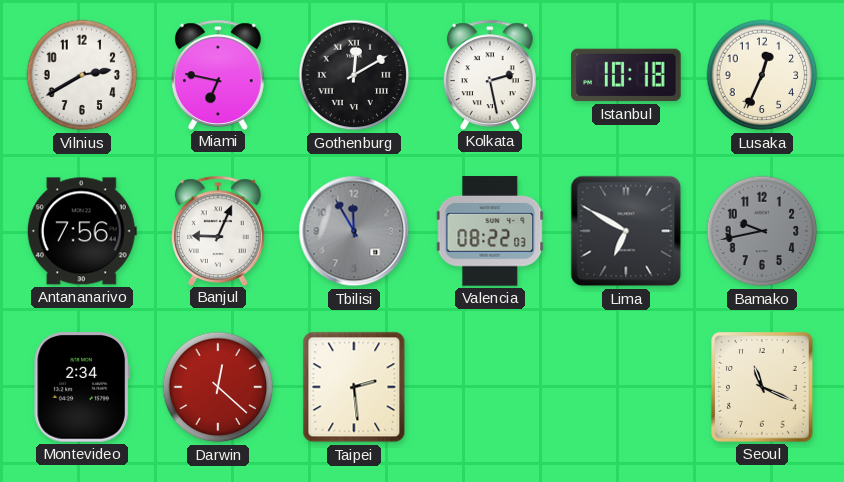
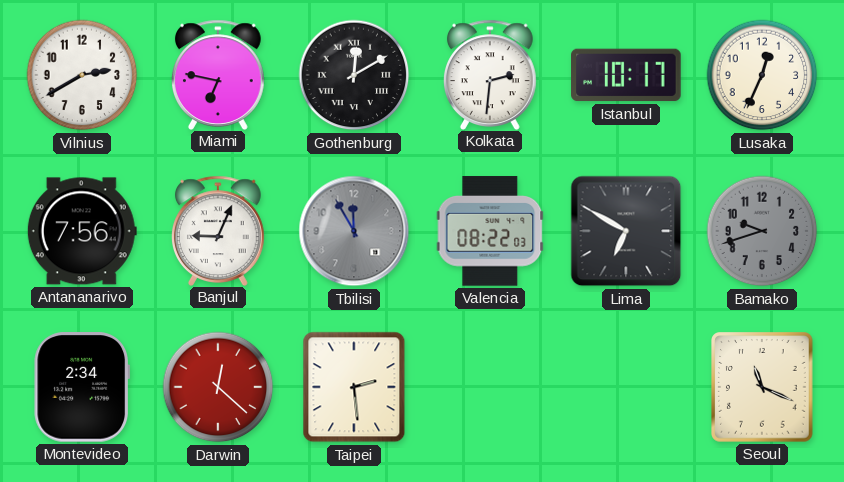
Kolkata: 2:28 -> 2:31 (490, 74)
Istanbul: 10:18 -> 10:17 (626, 75)
Bamako: 9:43 -> 9:42 (762, 231)
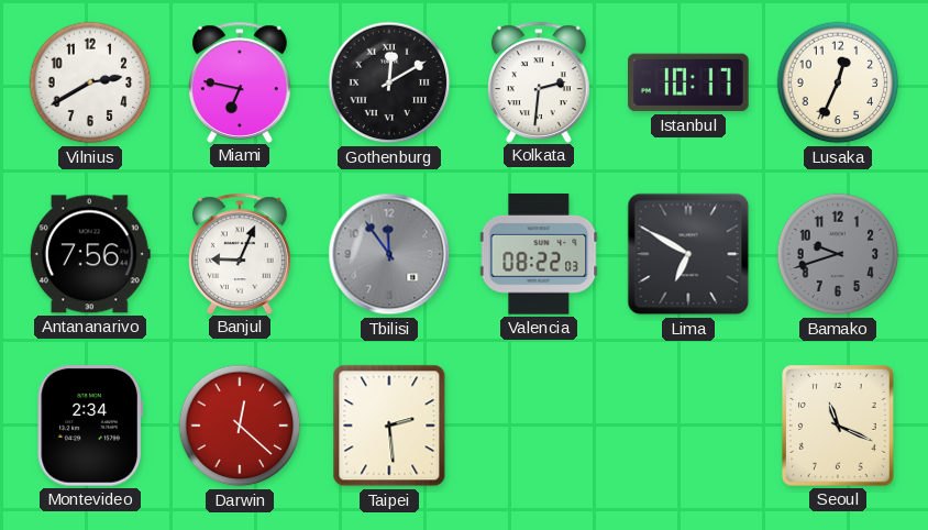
Tbilisi: 11:55 -> 11:54 (389, 254)
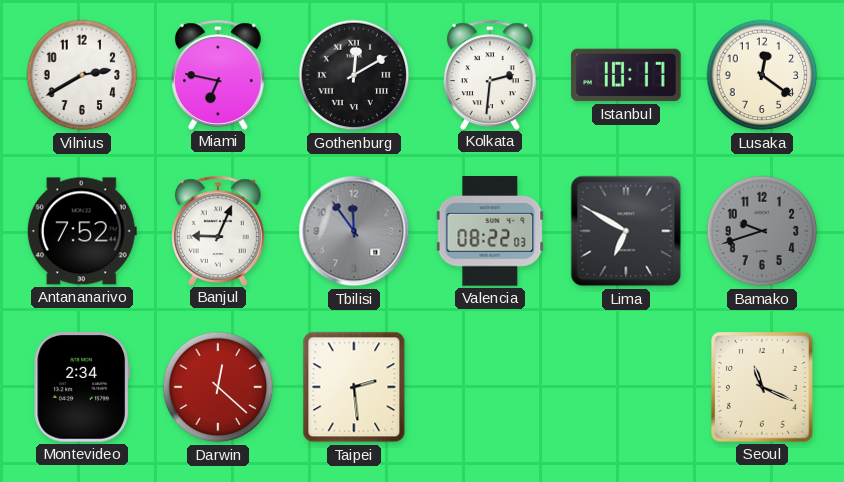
Lusaka: 12:34 -> 12:21 (762, 75)
Antananarivo: 7:56 -> 7:52 (82, 231)
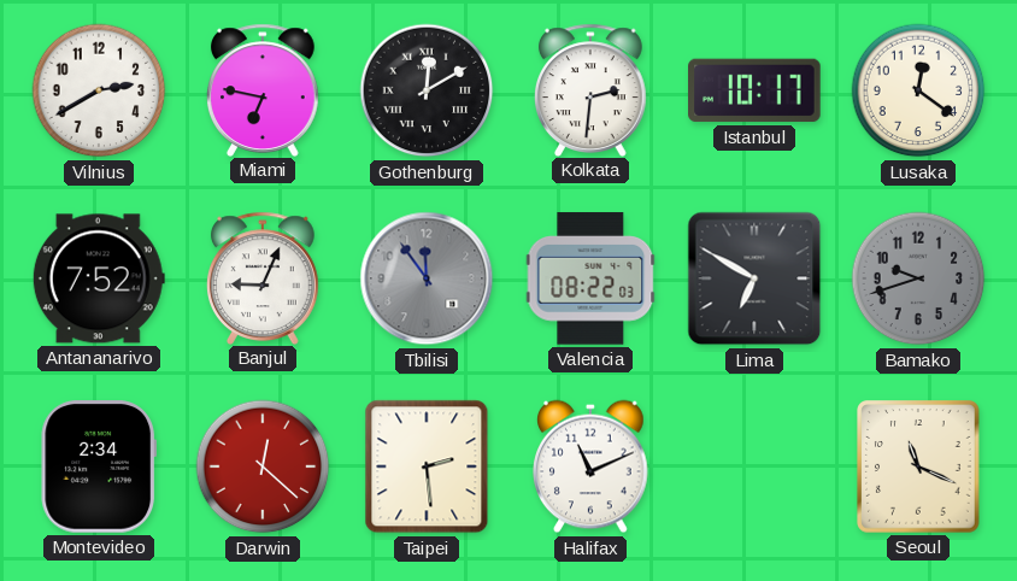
Halifax: none -> 11:11 (592, 466)
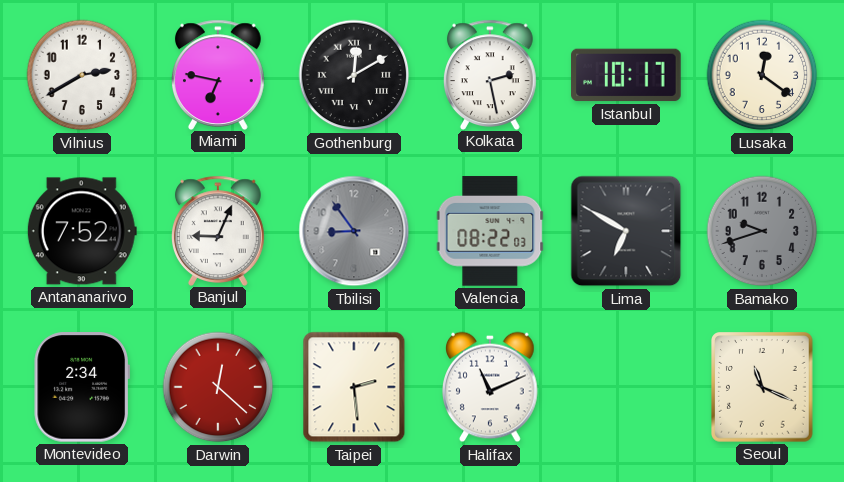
Kolkata: 2:31 -> 2:28 (490, 74)
Tbilisi: 11:54 -> 8:54 (354, 231)
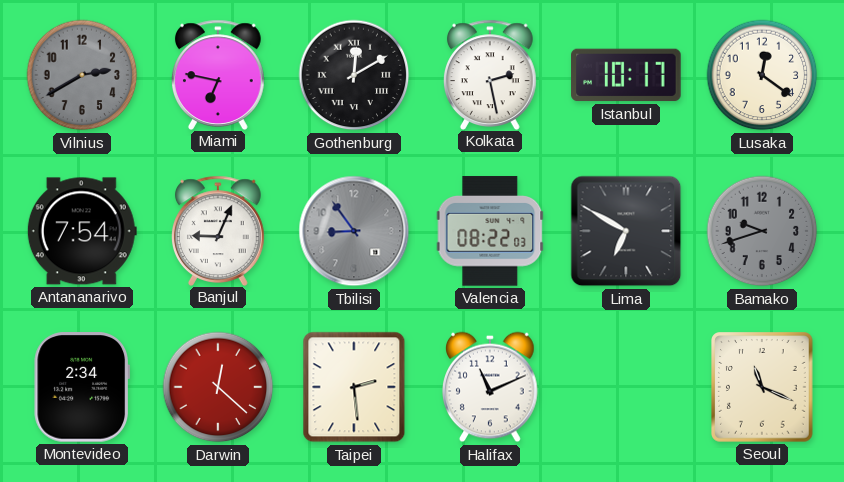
Vilnius dial: white -> grey (82, 75)
Antananarivo: 7:52 -> 7:54 (82, 231)
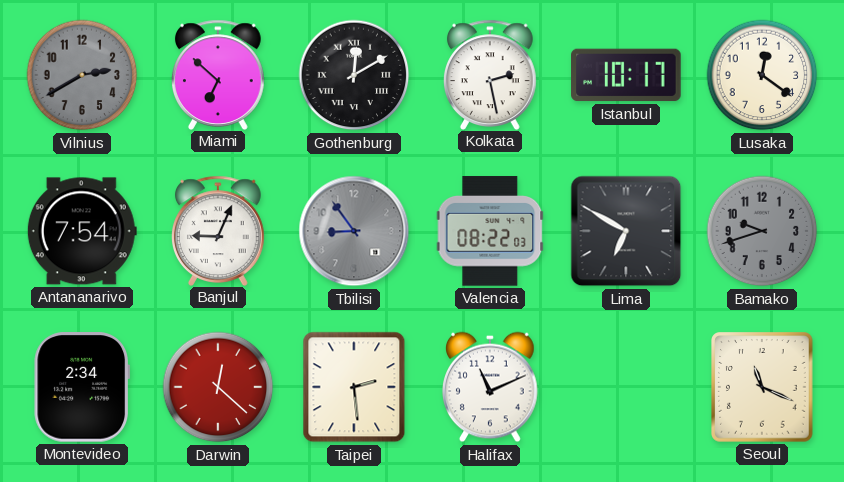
Miami: 6:47 -> 6:52 (218, 74)
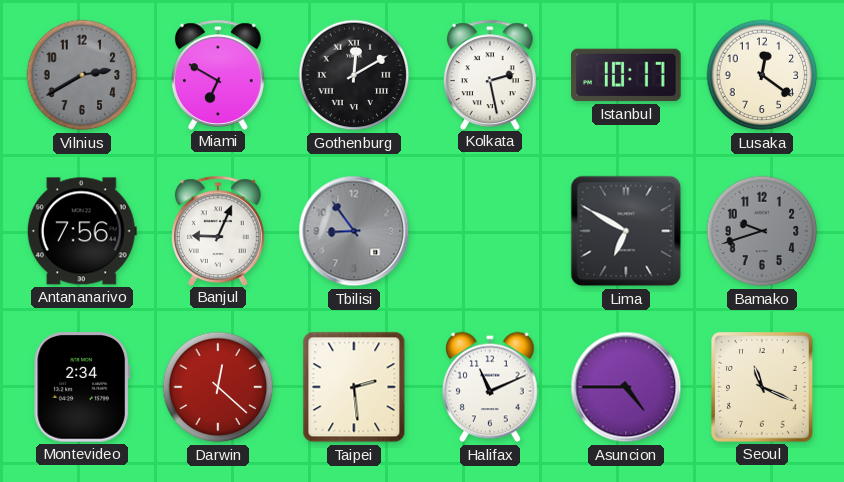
Miami: 6:52 -> 6:50 (218, 74)
Antananarivo: 7:54 -> 7:56 (82, 231)
Valencia: 08:22 -> none (490, 231)
Asuncion: none -> 4:45 (626, 387)
